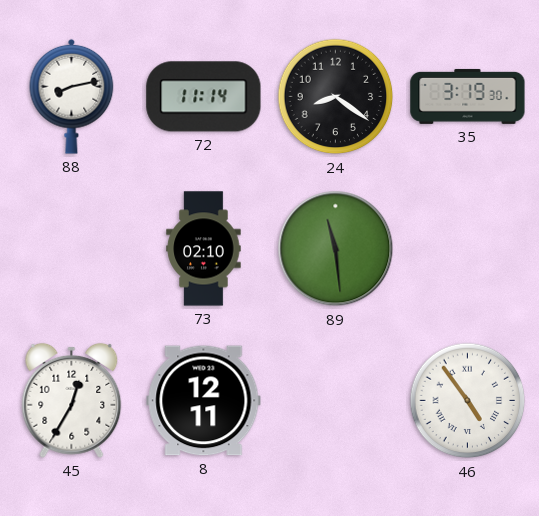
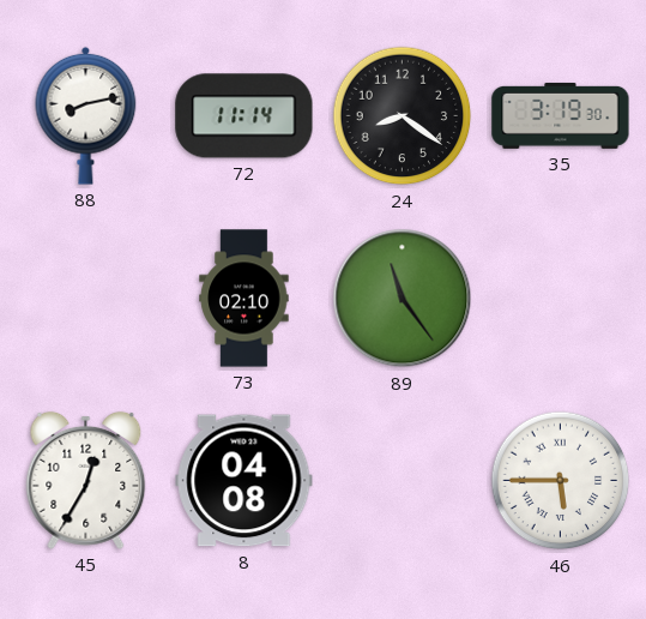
89: 11:29 -> 11:24 (403, 299)
8: 12:11 -> 04:08 (244, 481)
46: 4:54 -> 5:45 (561, 481)
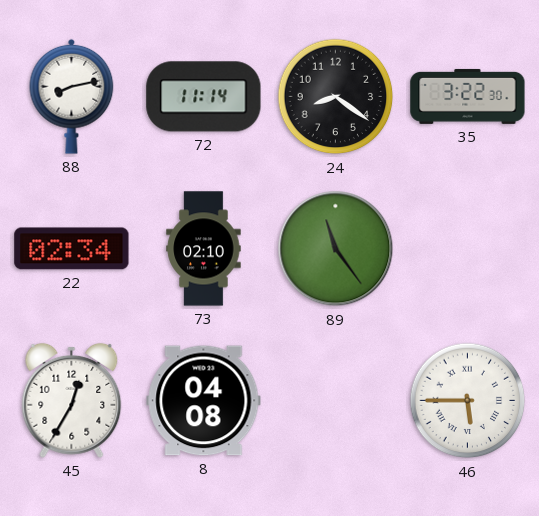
35: 3:19 -> 3:22 (468, 96)
22: none -> 02:34 (72, 249)
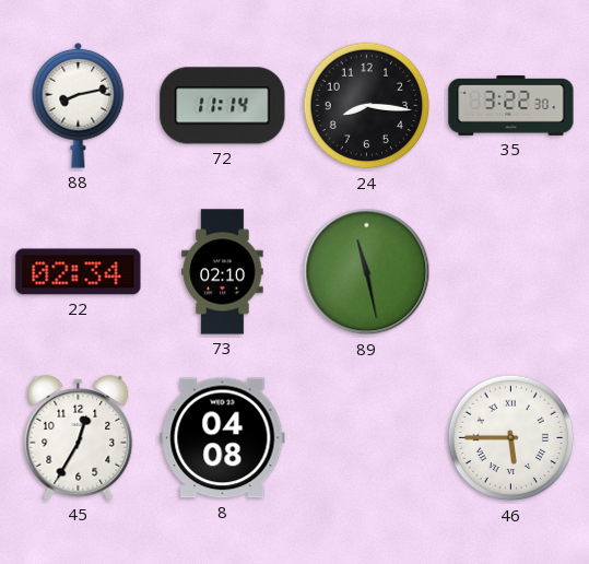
24: 8:21 -> 8:16 (367, 106)
89: 11:24 -> 11:28 (367, 272)
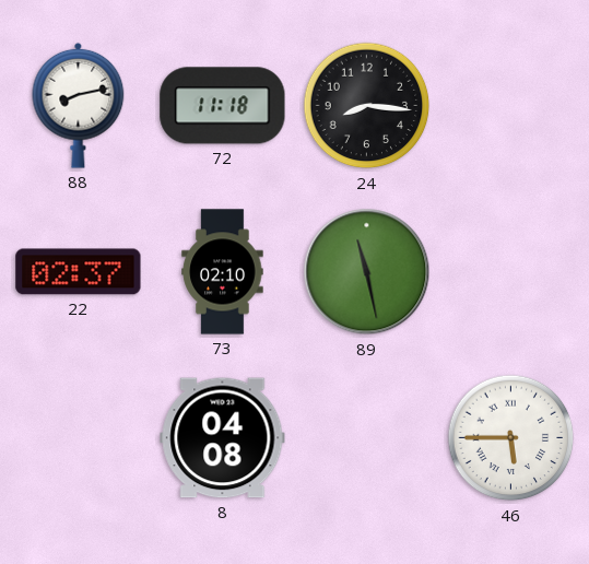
72: 11:14 -> 11:18 (223, 106)
35: 3:22 -> none (511, 105)
22: 02:34 -> 02:37 (79, 272)
45: 12:35 -> none (79, 437)
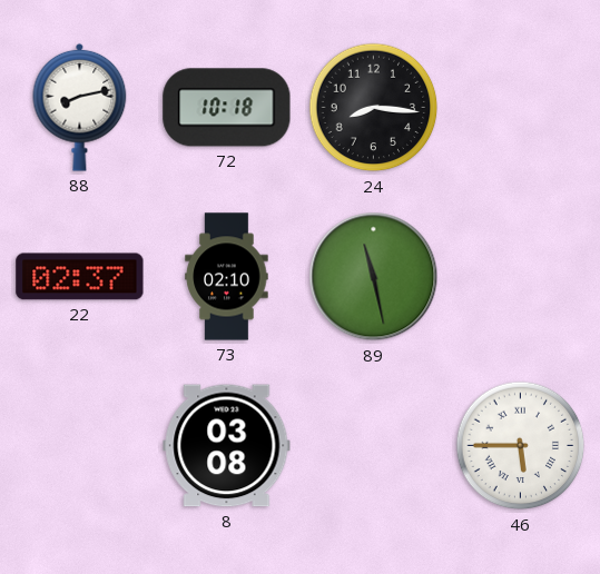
72: 11:18 -> 10:18 (227, 108)
8: 04:08 -> 03:08 (227, 446)
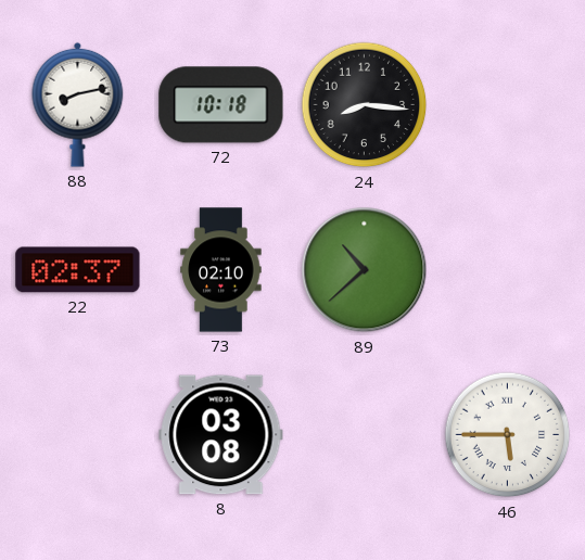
89: 11:28 -> 10:38 (365, 270)
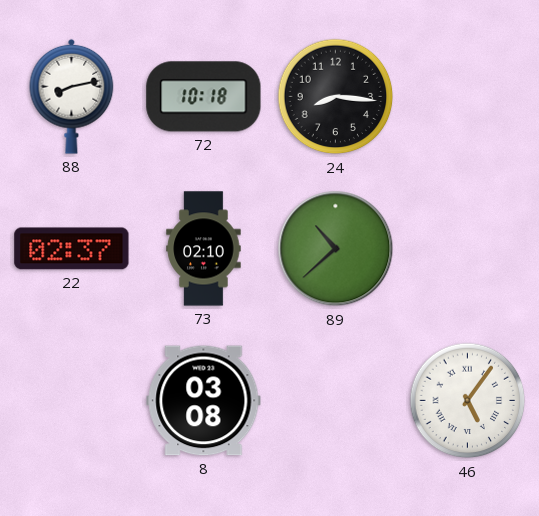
46: 5:45 -> 5:06 (468, 401)
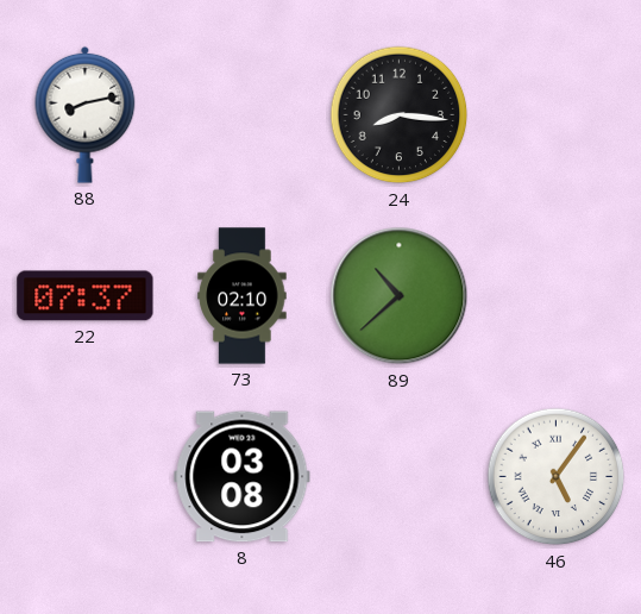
72: 10:18 -> none (204, 97)
22: 02:37 -> 07:37 (86, 296)
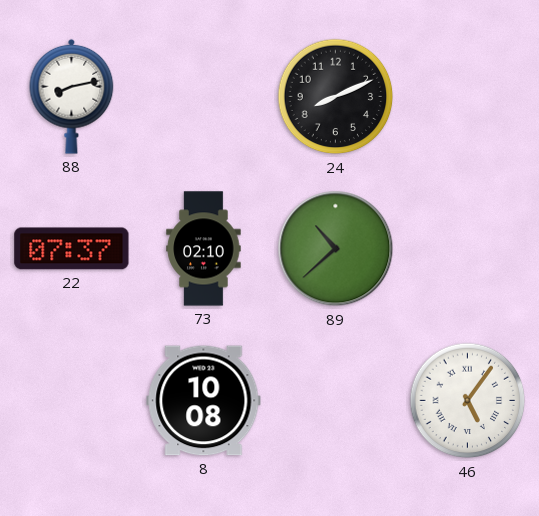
24: 8:16 -> 8:11 (336, 97)
8: 03:08 -> 10:08 (204, 401)
